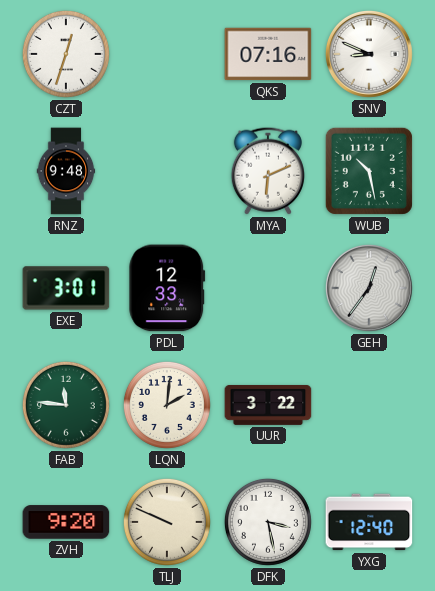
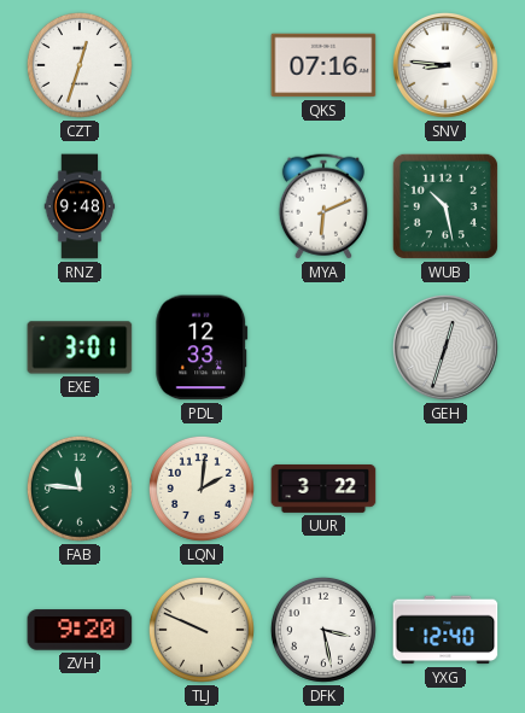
SNV: 8:49 -> 8:46 (445, 65)
GEH: 12:36 -> 12:33 (445, 347)
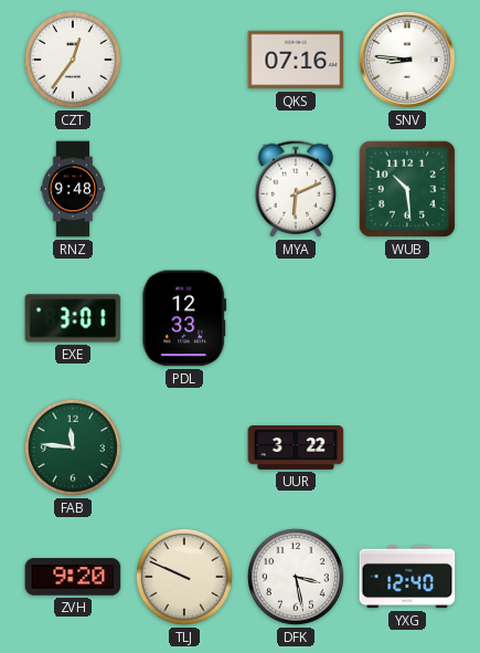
CZT: 12:33 -> 12:36 (73, 60)
WUB: 10:28 -> 10:29 (407, 189)
GEH: 12:33 -> none (445, 347)
LQN: 2:01 -> none (202, 489)
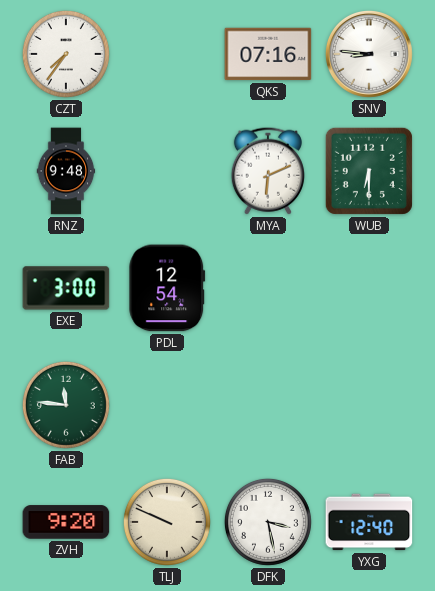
CZT: 12:36 -> 7:36 (66, 54)
WUB: 10:29 -> 6:30 (369, 171)
EXE: 3:01 -> 3:00 (66, 288)
PDL: 12:33 -> 12:54 (167, 288)
UUR: 3:22 -> none (296, 447)
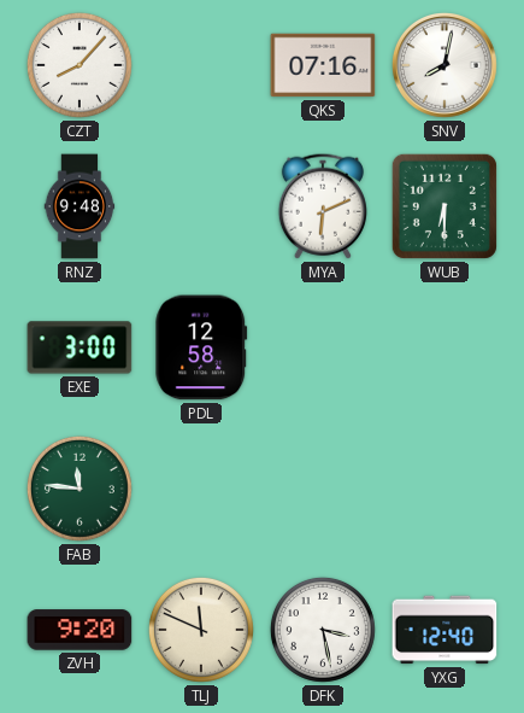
CZT: 7:36 -> 8:07 (80, 65)
SNV: 8:46 -> 8:02 (444, 65)
PDL: 12:54 -> 12:58 (201, 347)
TLJ: 9:49 -> 11:49 (201, 630)
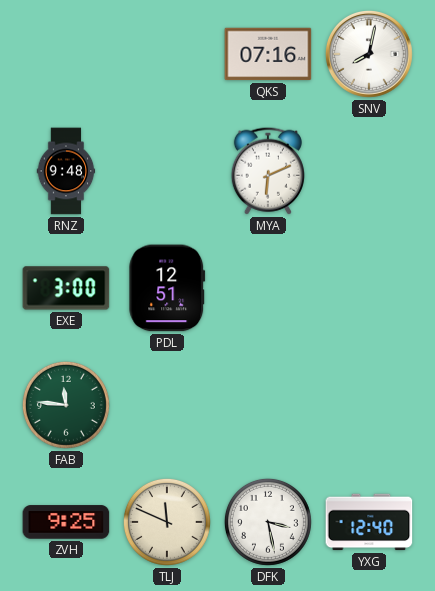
CZT: 8:07 -> none (80, 65)
WUB: 6:30 -> none (444, 206)
PDL: 12:58 -> 12:51 (167, 288)
ZVH: 9:20 -> 9:25 (66, 522)
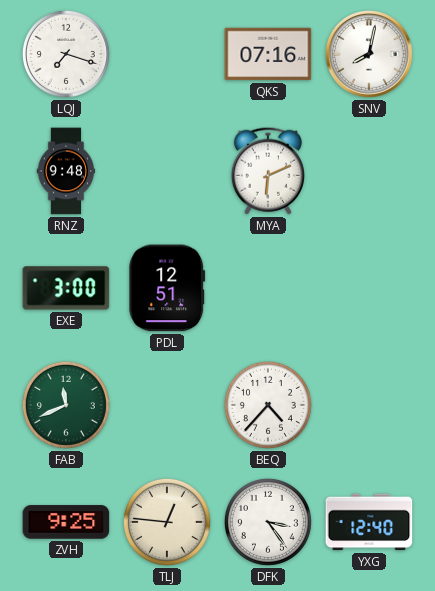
LQJ: none -> 7:18 (66, 54)
FAB: 11:46 -> 11:41 (66, 405)
BEQ: none -> 4:37 (268, 405)
TLJ: 11:49 -> 12:46 (167, 522)
DFK: 3:28 -> 3:24 (268, 522)
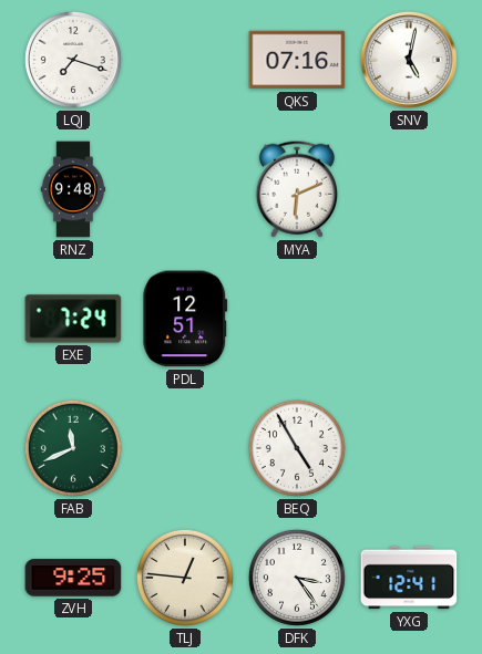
SNV: 8:02 -> 5:02 (409, 60)
EXE: 3:00 -> 7:24 (73, 319)
BEQ: 4:37 -> 4:55 (297, 448)
YXG: 12:40 -> 12:41 (409, 578)
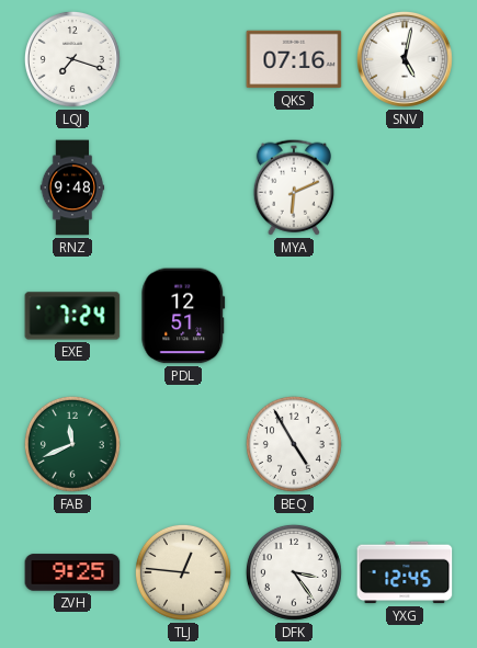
YXG: 12:41 -> 12:45 (405, 572)
